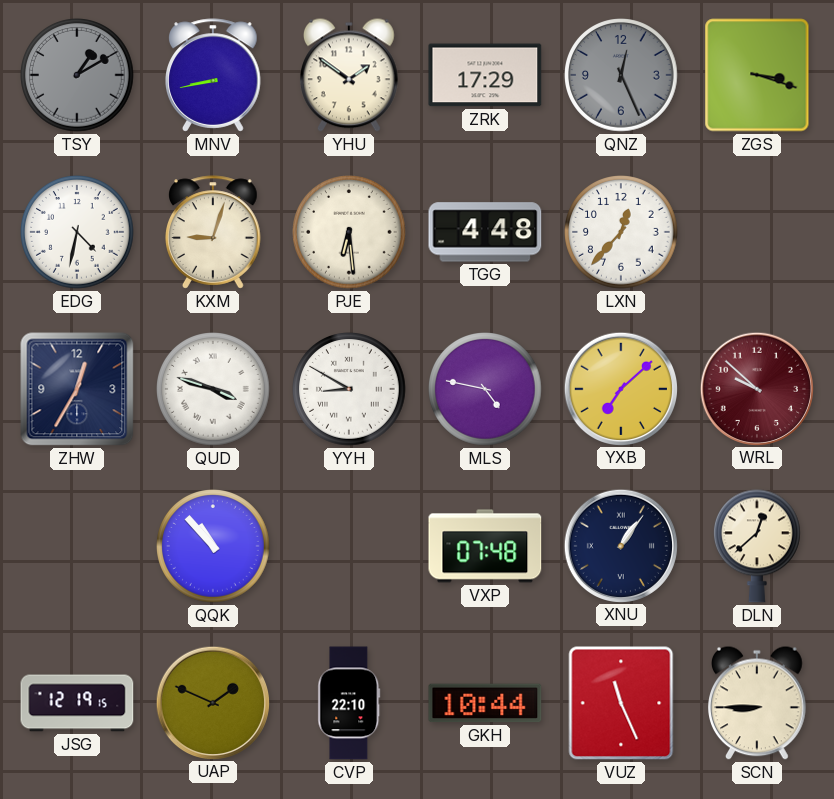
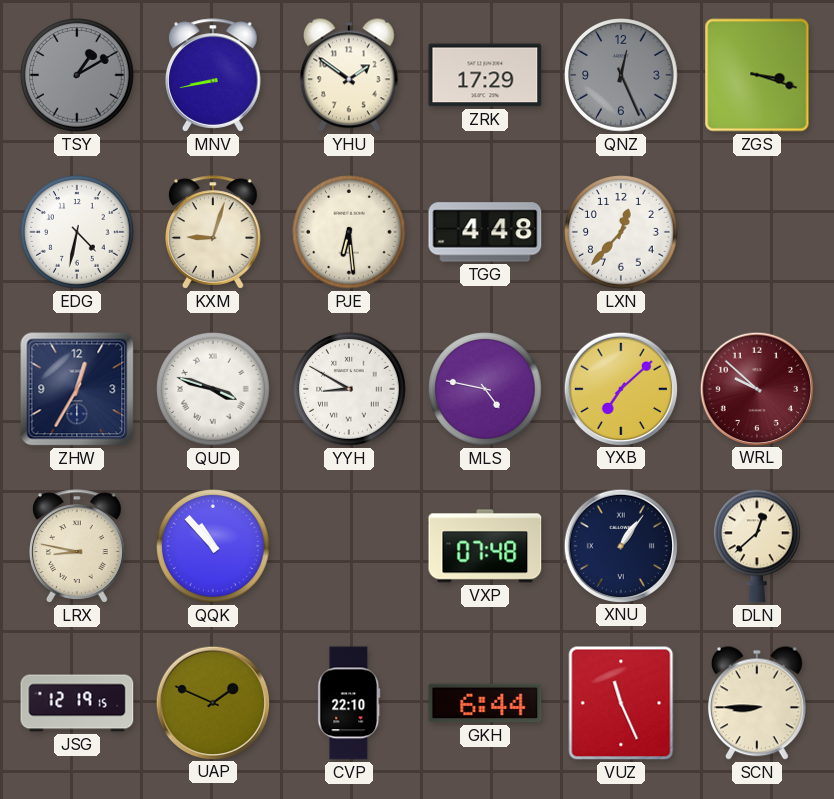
LRX: none -> 8:47 (78, 546)
GKH: 10:44 -> 6:44 (485, 703)
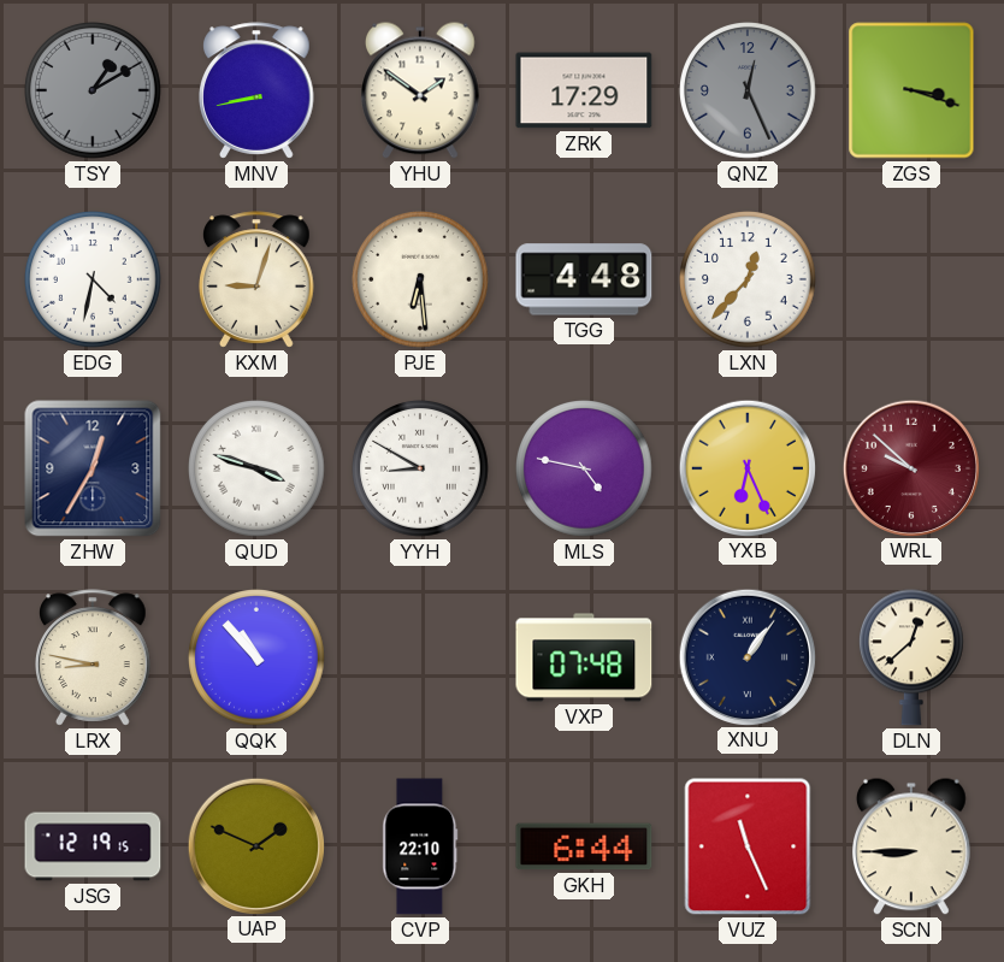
YXB: 7:08 -> 6:26 (746, 467)
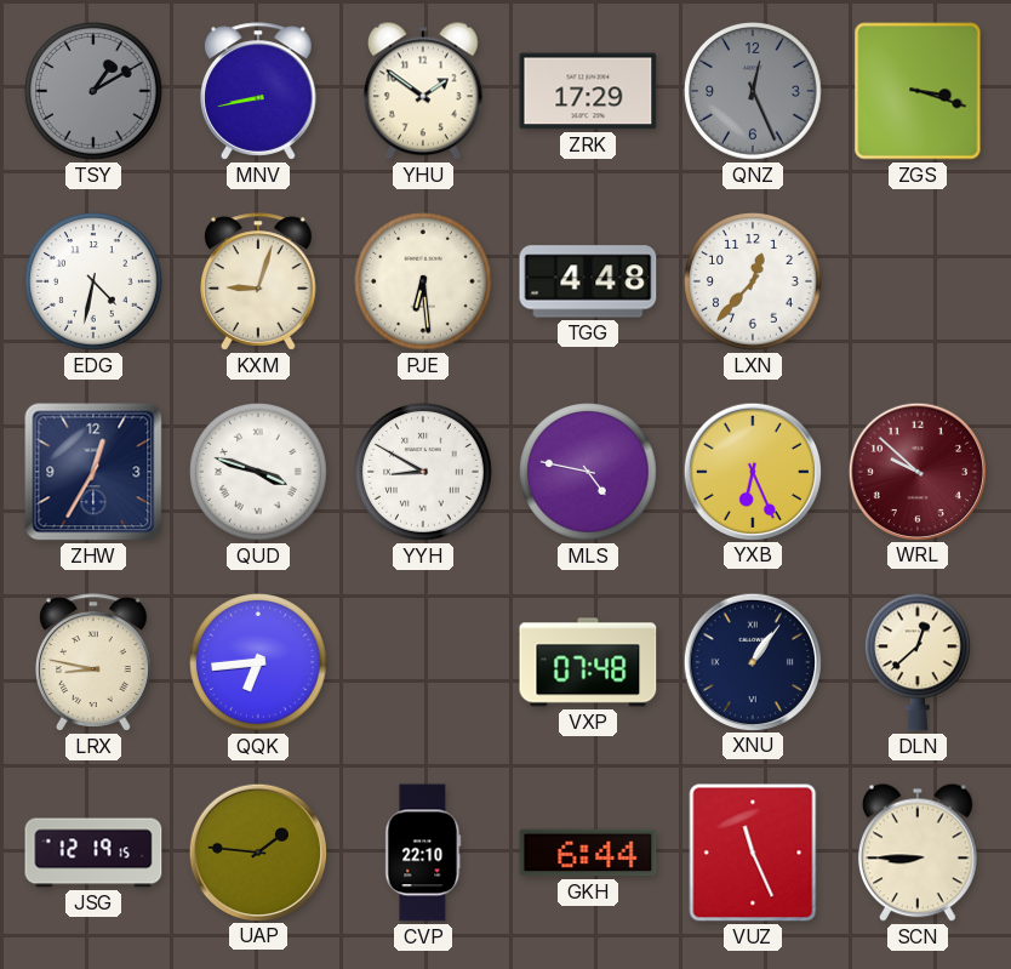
QQK: 10:53 -> 6:44 (259, 663)
UAP: 1:49 -> 1:46 (257, 851)
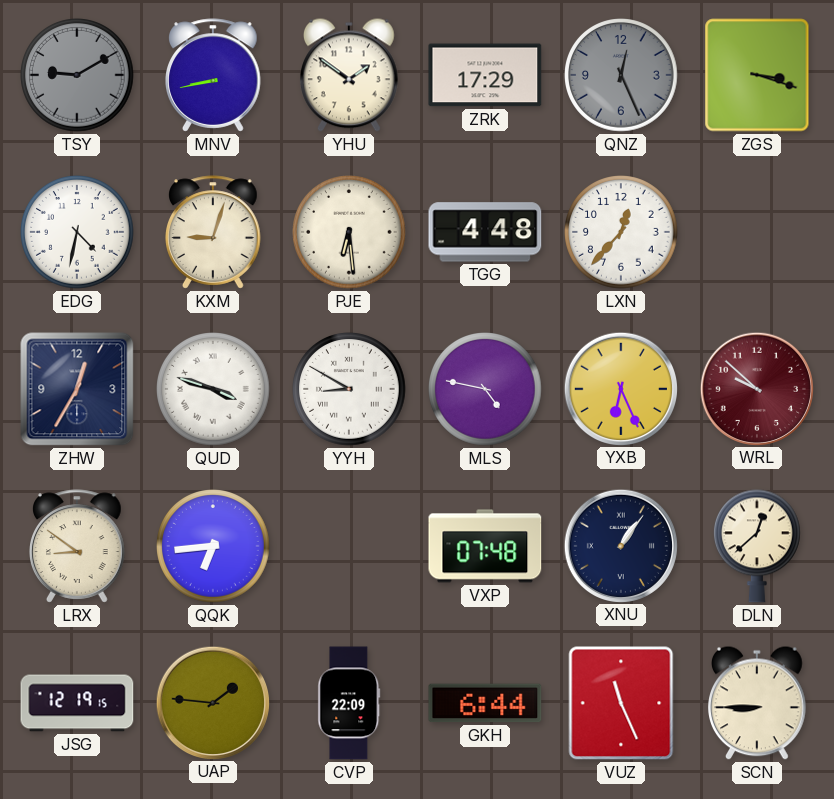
TSY: 1:10 -> 9:10 (78, 76)
LRX: 8:47 -> 8:51 (78, 546)
CVP: 22:10 -> 22:09 (349, 703)
